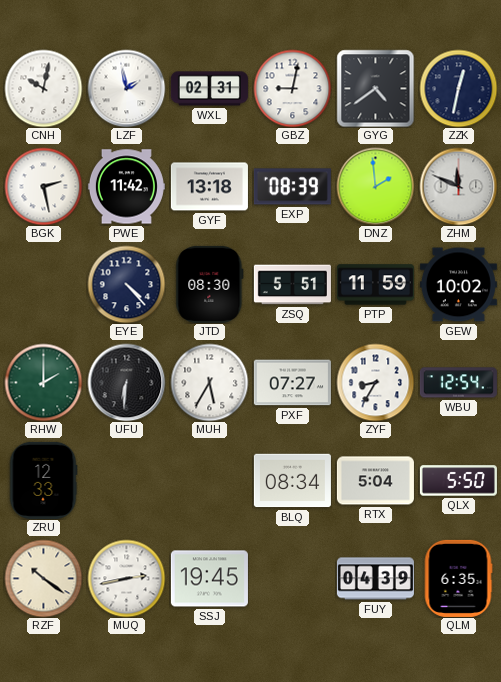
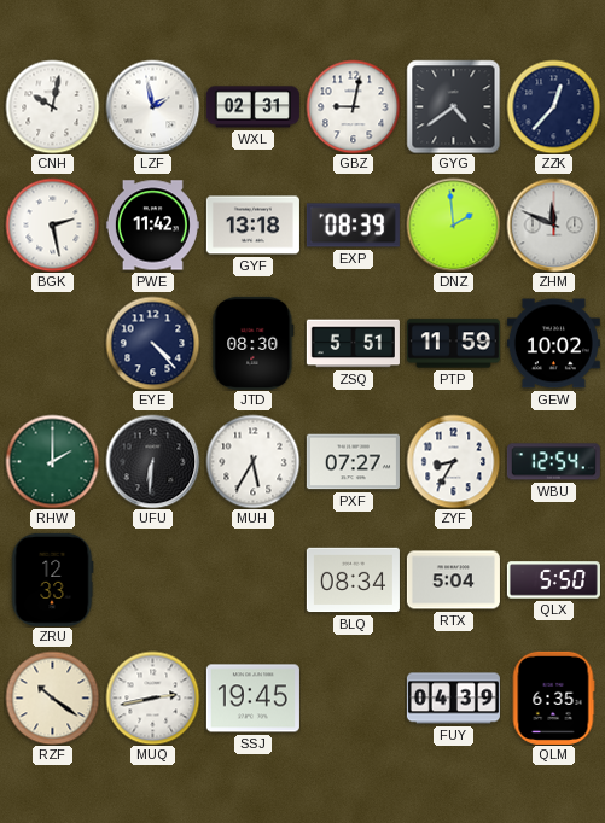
ZZK: 12:32 -> 12:37 (553, 106)
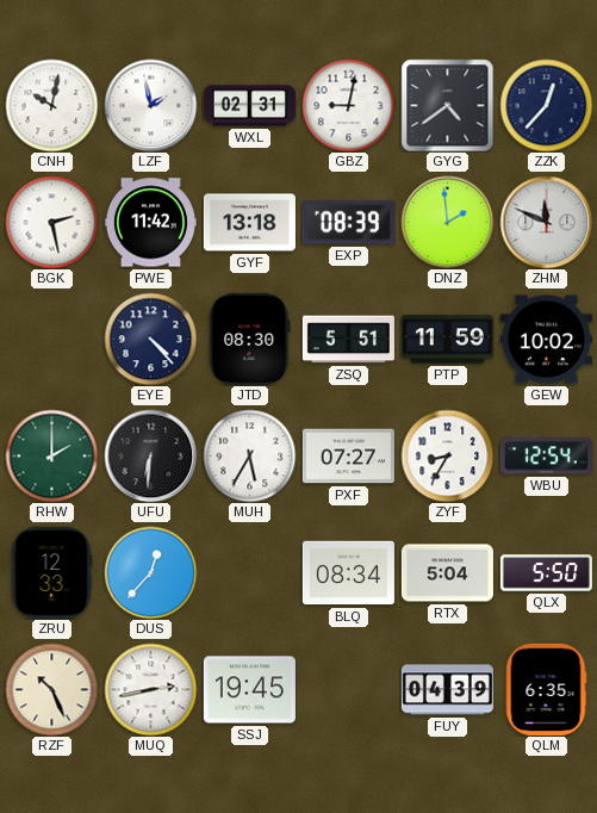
DUS: none -> 12:37 (150, 572)
RZF: 10:21 -> 10:26 (51, 689)
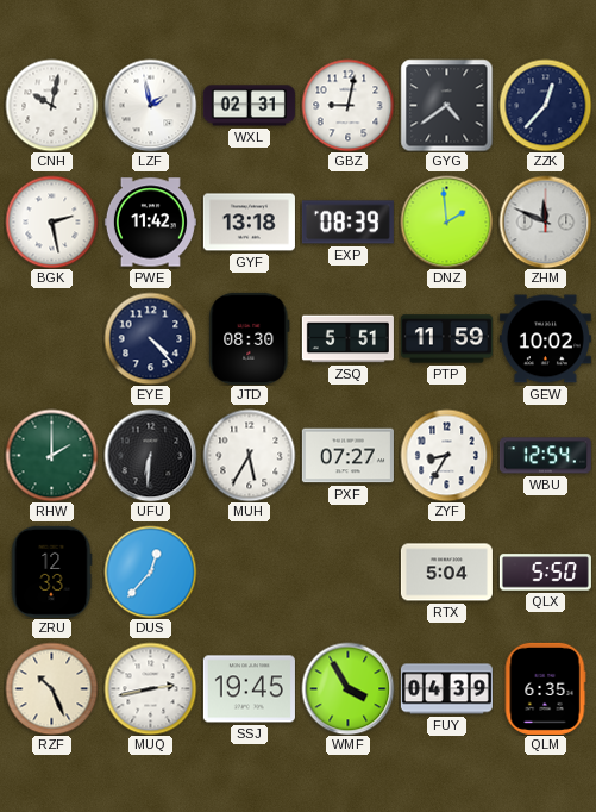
BLQ: 08:34 -> none (348, 573)
WMF: none -> 3:55 (347, 688)
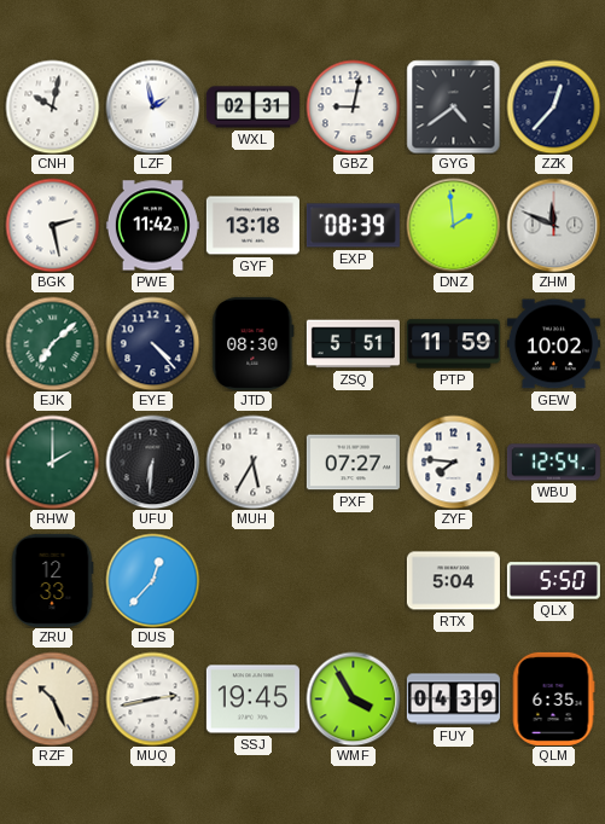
EJK: none -> 7:08 (52, 343)
ZYF: 8:35 -> 7:46 (453, 462)
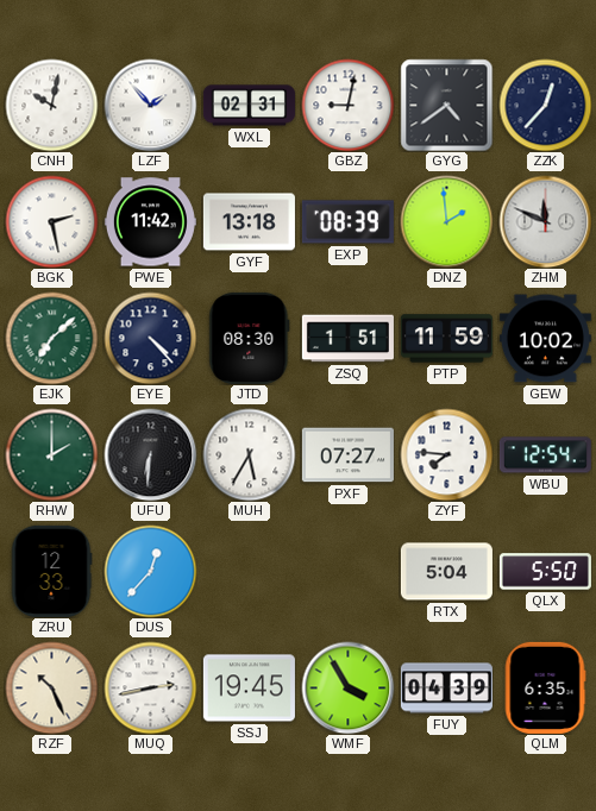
LZF: 1:58 -> 1:53 (150, 105)
ZSQ: 5:51 -> 1:51 (347, 339)
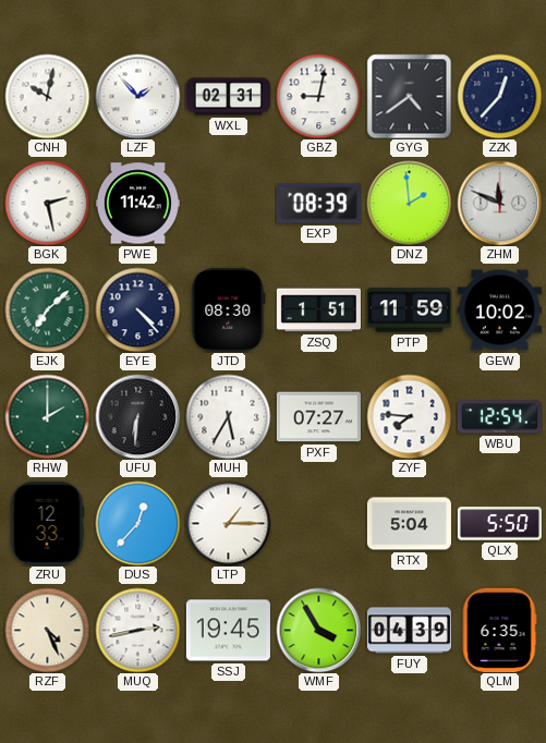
GYF: 13:18 -> none (249, 222)
LTP: none -> 1:15 (228, 523)
RZF: 10:26 -> 4:26 (47, 630)
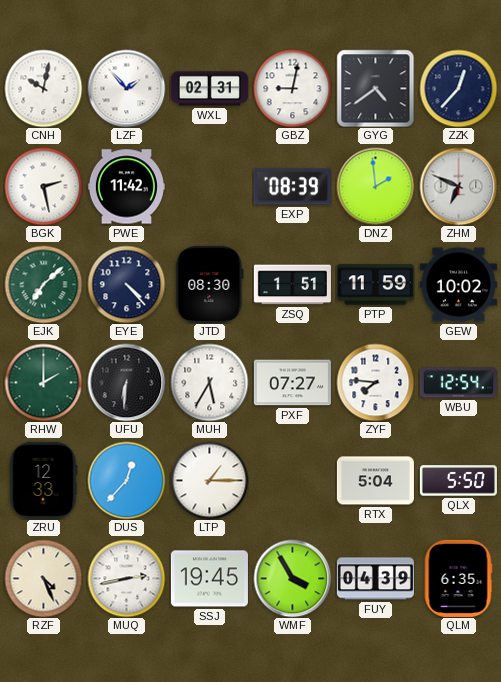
ZHM: 11:49 -> 6:49 (458, 186)
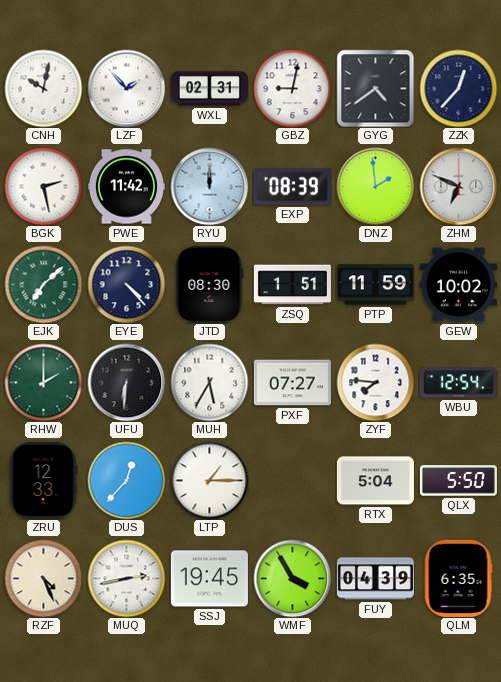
RYU: none -> 12:00 (209, 186)
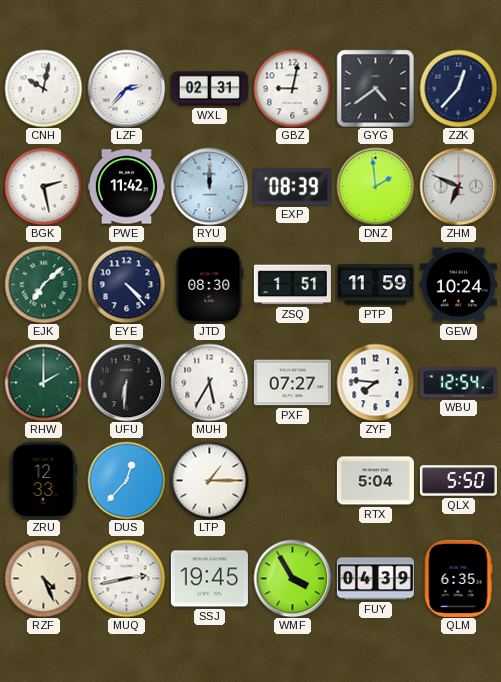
LZF: 1:53 -> 2:37 (126, 88)
GEW: 10:02 -> 10:24 (458, 285)
